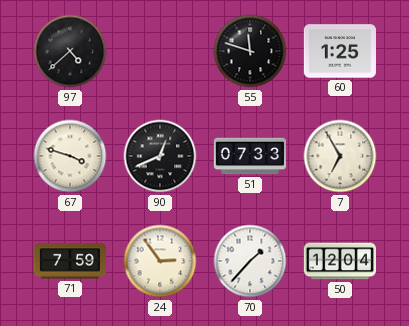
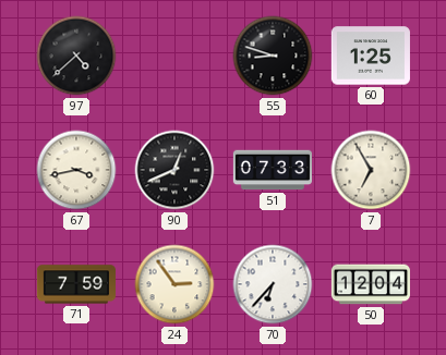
55: 11:48 -> 8:48 (273, 56)
67: 3:48 -> 3:43 (76, 170)
70: 1:37 -> 6:37 (273, 284)
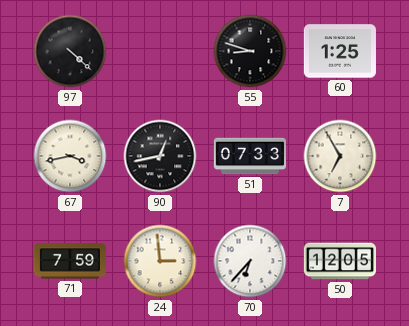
97: 4:38 -> 4:22 (70, 51)
90: 12:41 -> 12:43 (160, 156)
24: 2:54 -> 2:59 (160, 261)
50: 12:04 -> 12:05 (339, 261)
